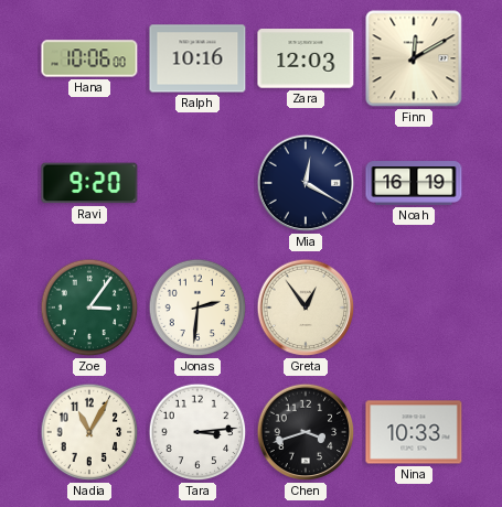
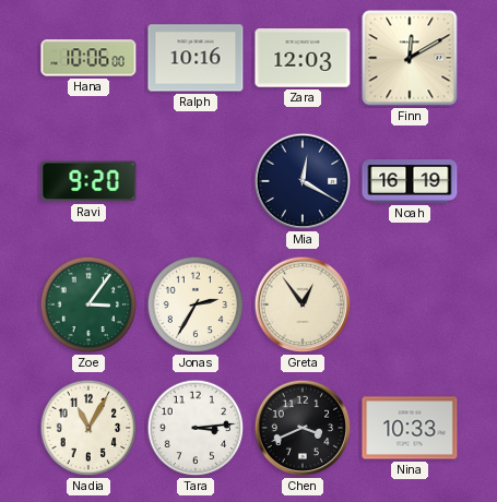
Jonas: 2:31 -> 2:35 (196, 304)
Chen: 3:42 -> 3:41 (303, 428)
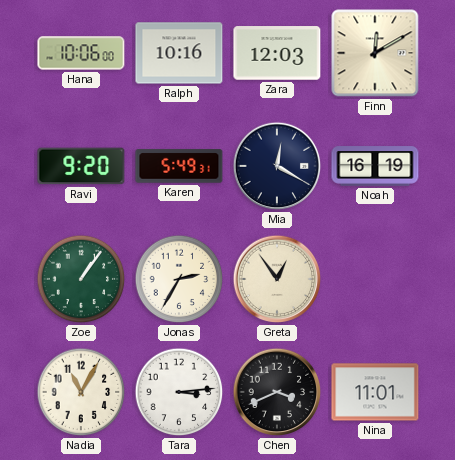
Karen: none -> 5:49 (179, 166)
Zoe: 3:06 -> 1:06 (81, 279)
Nina: 10:33 -> 11:01 (375, 392)
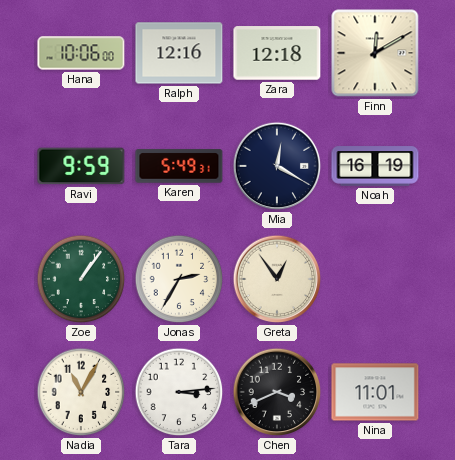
Ralph: 10:16 -> 12:16 (179, 53)
Zara: 12:03 -> 12:18 (277, 53)
Ravi: 9:20 -> 9:59 (81, 166)
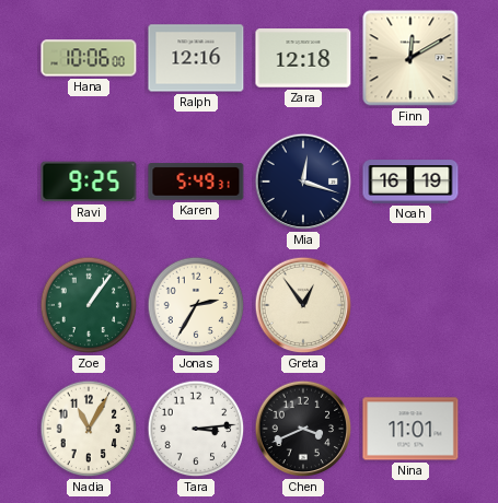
Ravi: 9:59 -> 9:25 (89, 182)
Mia: 12:20 -> 12:18 (303, 182)
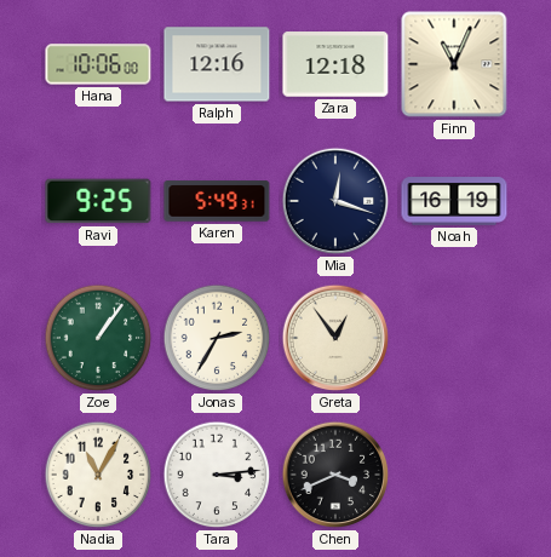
Finn: 12:10 -> 11:04 (454, 64)
Nina: 11:01 -> none (410, 429)
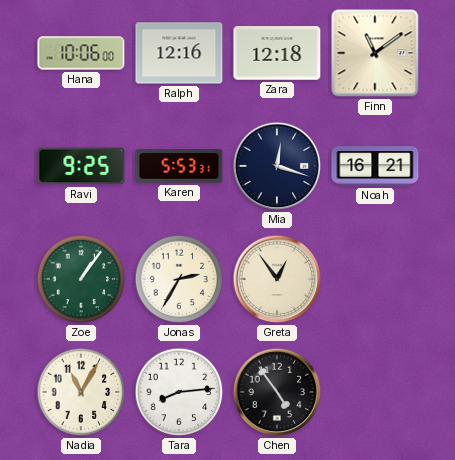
Finn: 11:04 -> 11:09 (375, 53)
Karen: 5:49 -> 5:53 (179, 166)
Noah: 16:19 -> 16:21 (375, 166)
Tara: 3:14 -> 8:14 (179, 392)
Chen: 3:41 -> 4:54 (277, 392)
